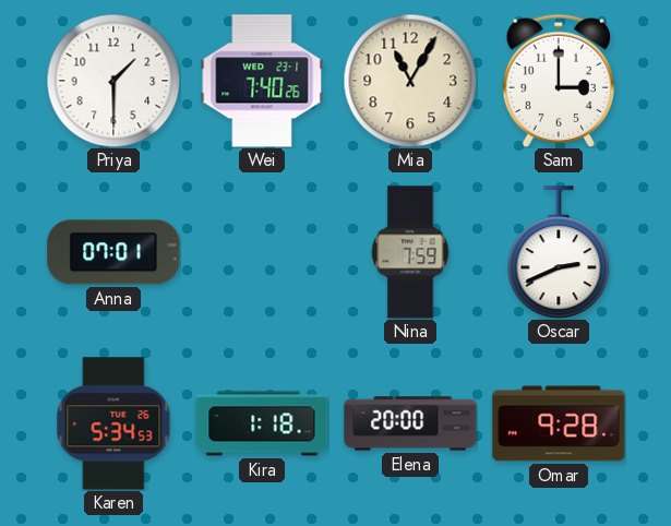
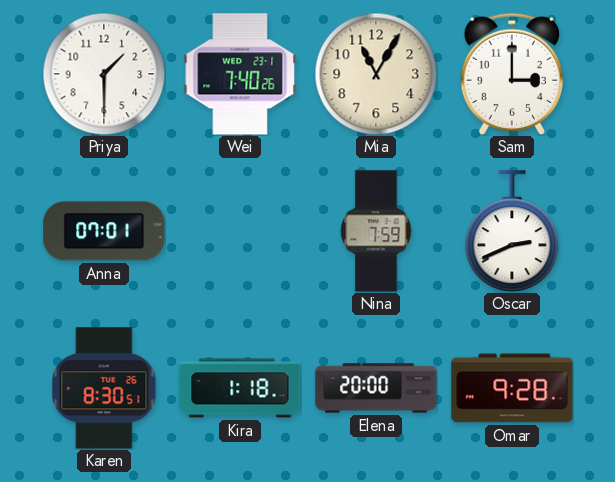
Karen: 5:34 -> 8:30 (104, 388)
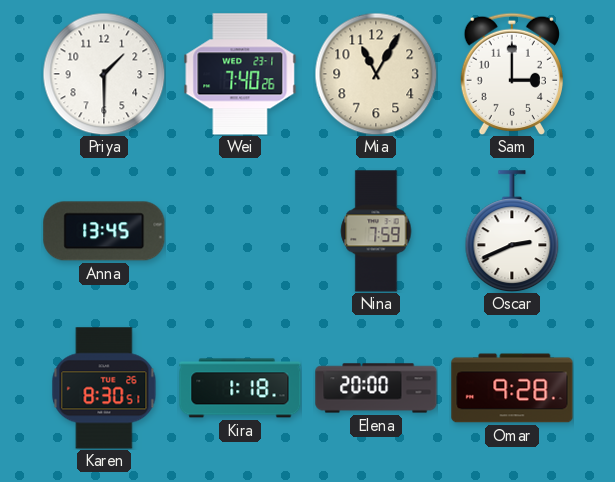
Anna: 07:01 -> 13:45 (104, 231)
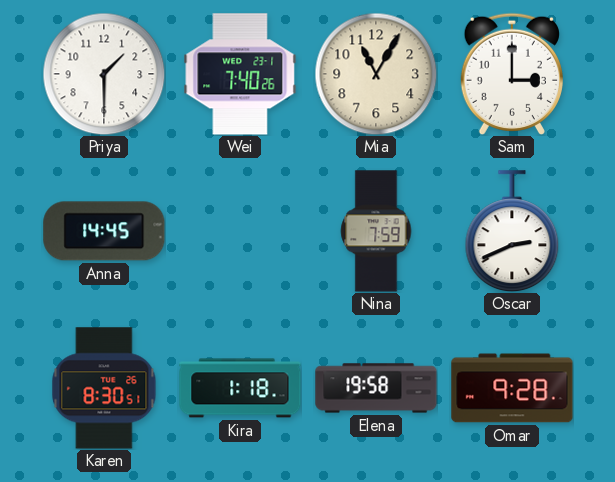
Anna: 13:45 -> 14:45 (104, 231)
Elena: 20:00 -> 19:58 (376, 388)
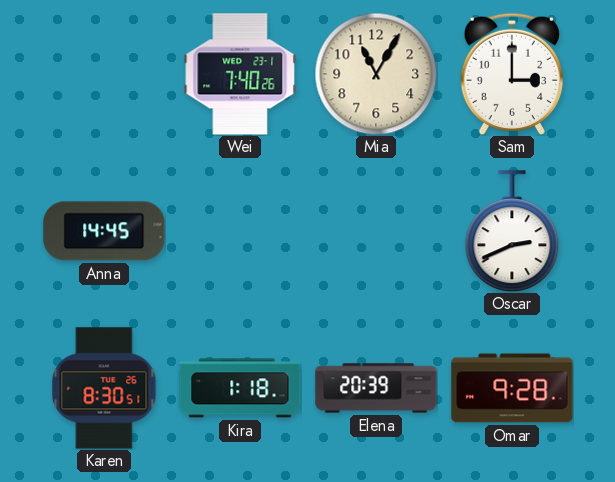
Priya: 1:30 -> none (104, 74)
Nina: 7:59 -> none (376, 231)
Elena: 19:58 -> 20:39 (376, 388)
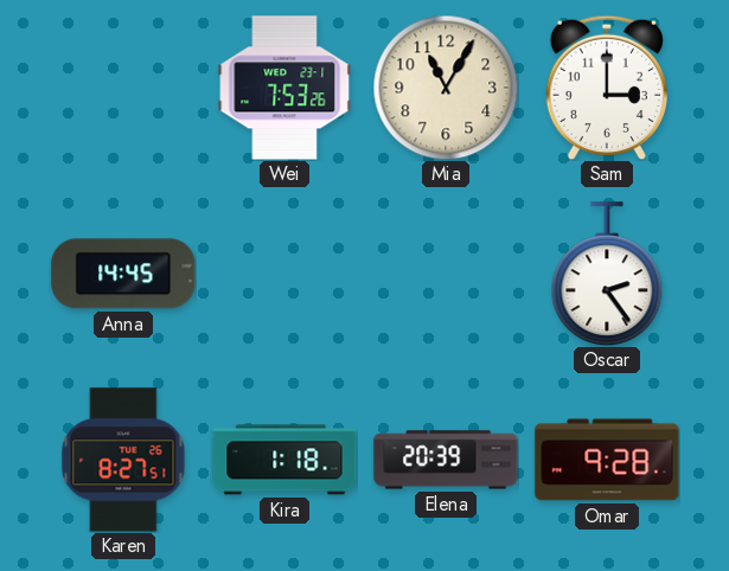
Wei: 7:40 -> 7:53 (284, 88)
Oscar: 2:41 -> 2:24 (607, 274)
Karen: 8:30 -> 8:27 (123, 460)
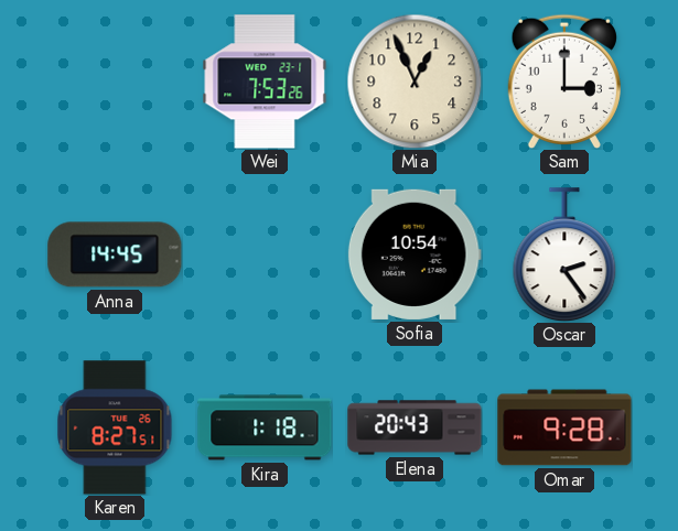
Mia: 11:05 -> 12:56 (415, 82)
Sofia: none -> 10:54 (415, 254)
Elena: 20:39 -> 20:43 (415, 427)
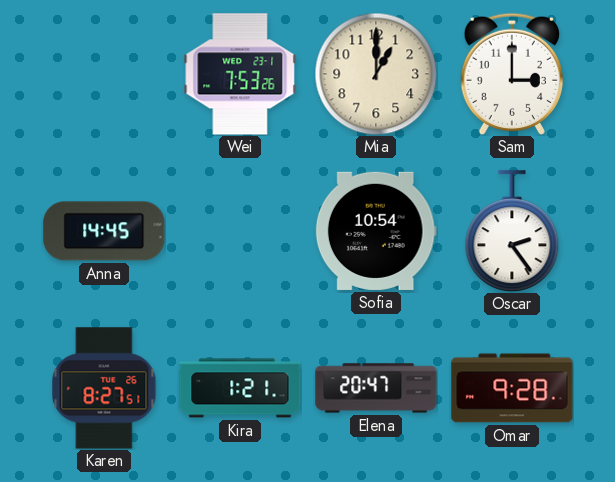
Mia: 12:56 -> 1:00 (376, 74)
Kira: 1:18 -> 1:21 (240, 388)
Elena: 20:43 -> 20:47 (376, 388)
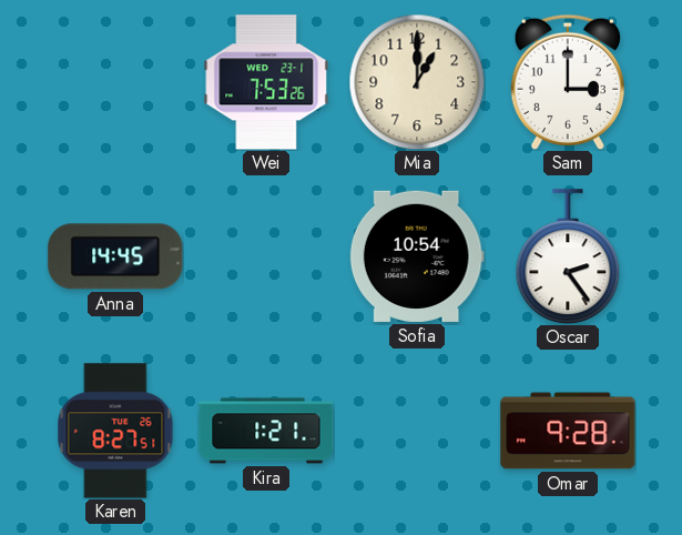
Elena: 20:47 -> none (376, 388)
